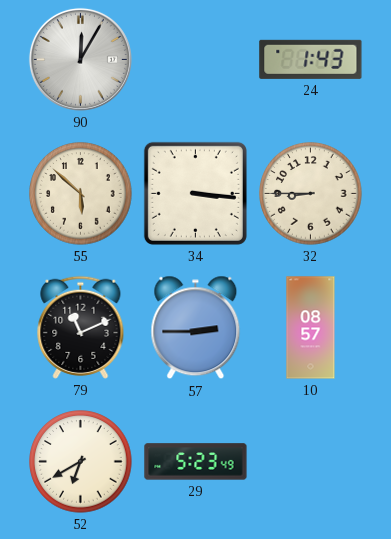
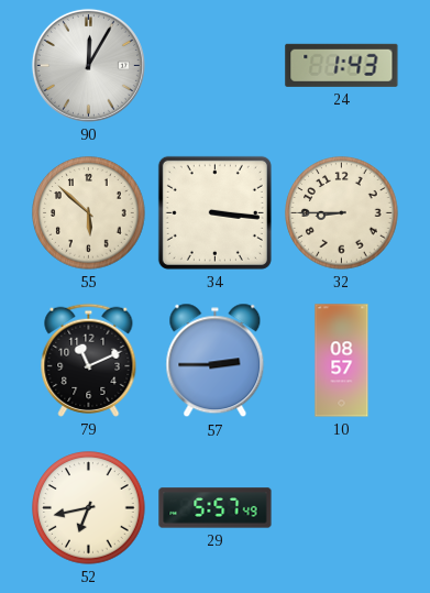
52: 6:40 -> 6:43 (89, 508)
29: 5:23 -> 5:57 (216, 508)
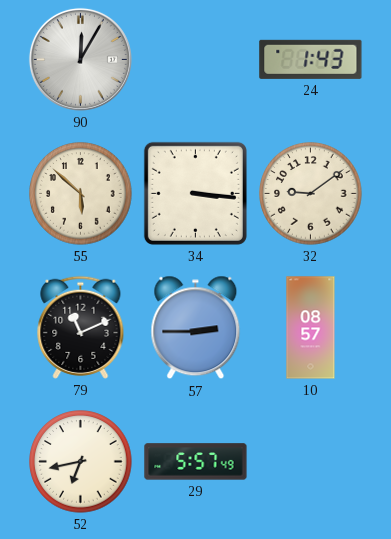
32: 8:45 -> 9:09 (311, 194)
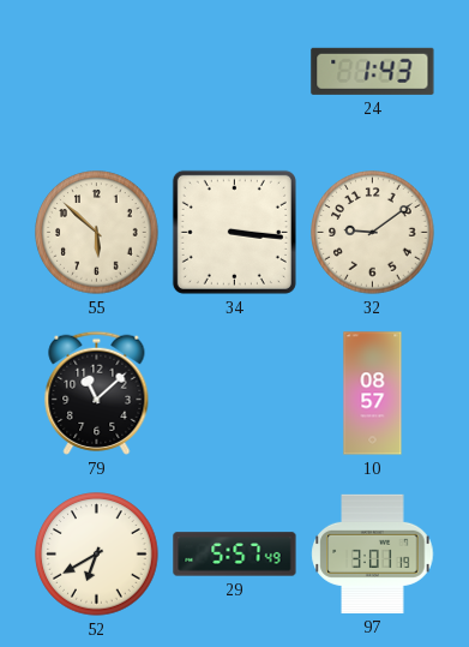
90: 12:05 -> none (80, 59)
79: 11:11 -> 11:08 (97, 393)
57: 2:45 -> none (196, 328)
52: 6:43 -> 6:40 (97, 555)
97: none -> 3:01 (373, 553)
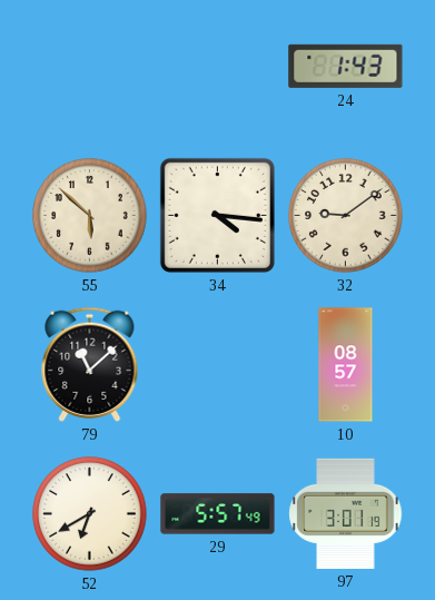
34: 3:16 -> 4:16 (217, 215)
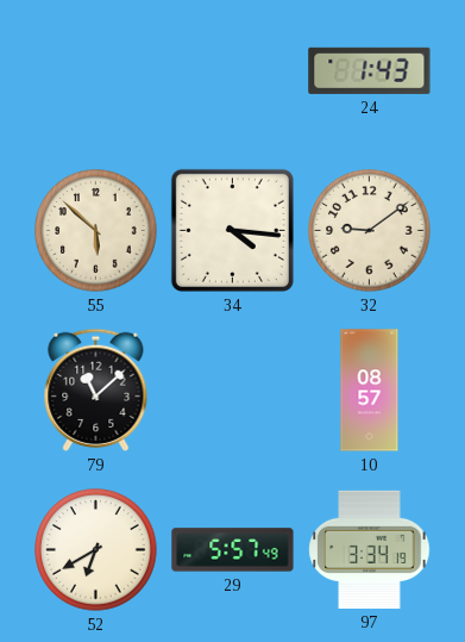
97: 3:01 -> 3:34 (370, 549)
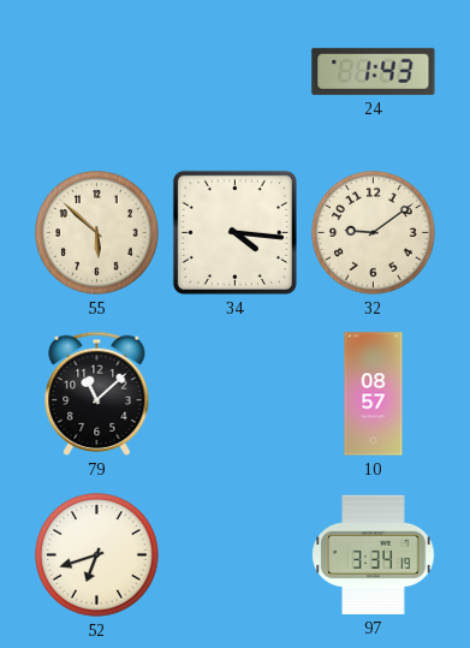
52: 6:40 -> 6:42 (97, 555)
29: 5:57 -> none (233, 550)
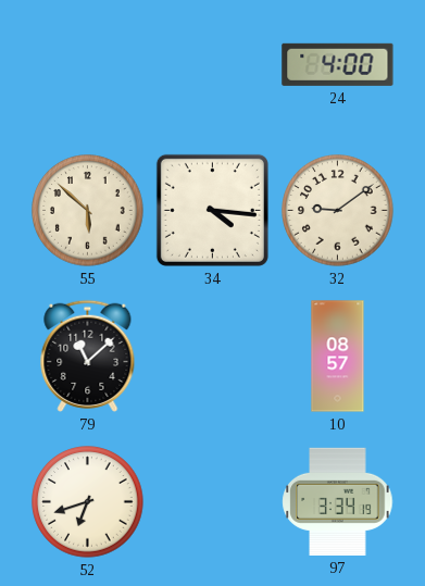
24: 1:43 -> 4:00 (338, 64)
